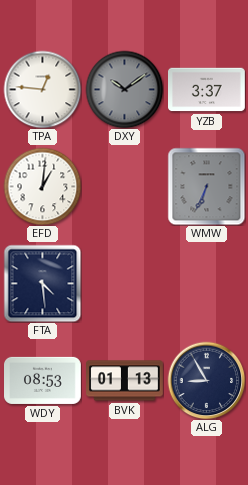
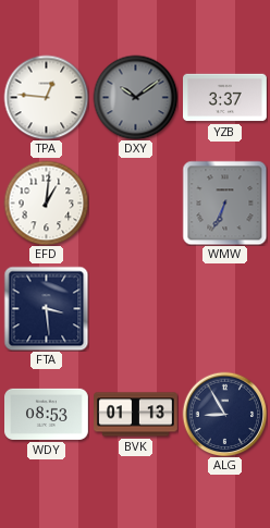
FTA: 4:29 -> 3:29 (46, 308)
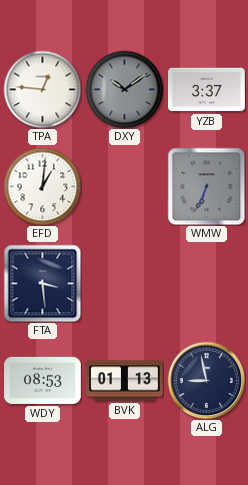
ALG: 8:55 -> 8:58 (206, 380)
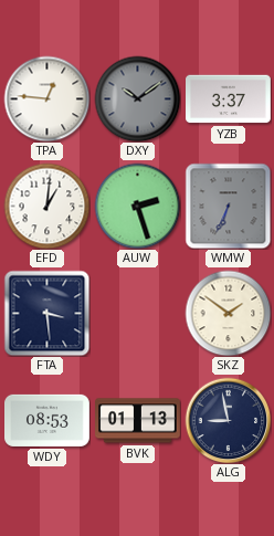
AUW: none -> 2:27 (137, 206)
SKZ: none -> 1:51 (228, 313)
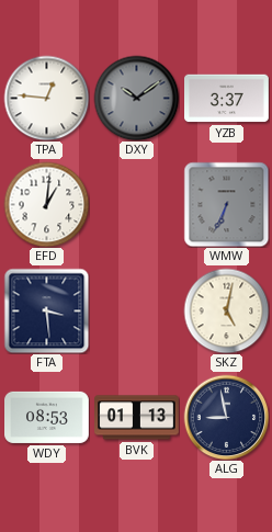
AUW: 2:27 -> none (137, 206)
SKZ: 1:51 -> 5:02 (226, 310)
